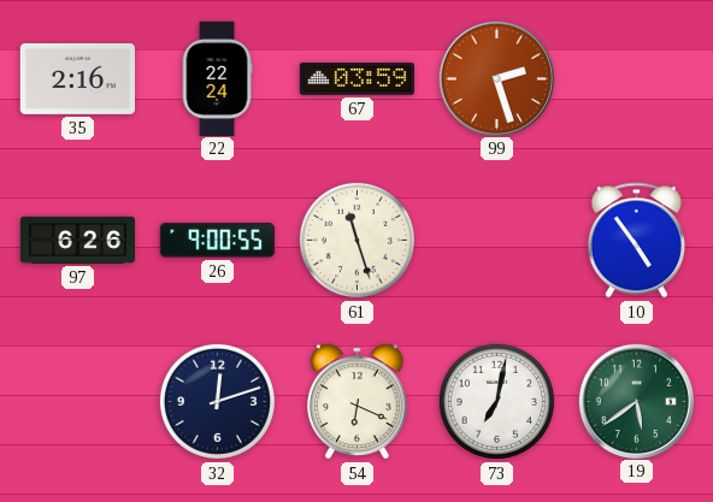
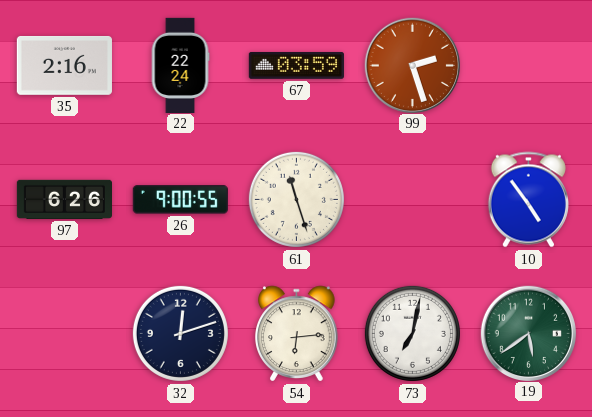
54: 6:19 -> 6:14 (297, 334)
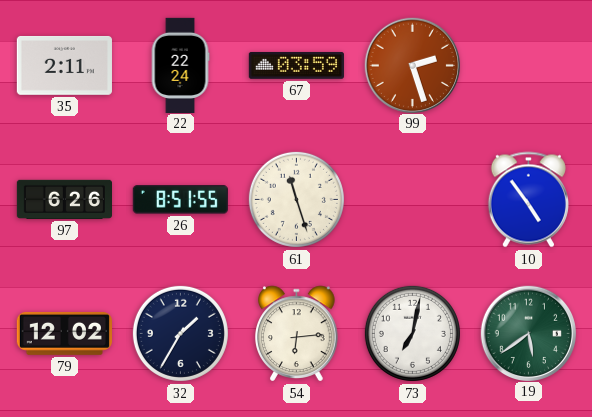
35: 2:16 -> 2:11 (64, 65)
26: 9:00 -> 8:51 (180, 200)
79: none -> 12:02 (64, 333)
32: 12:12 -> 1:35 (180, 333)
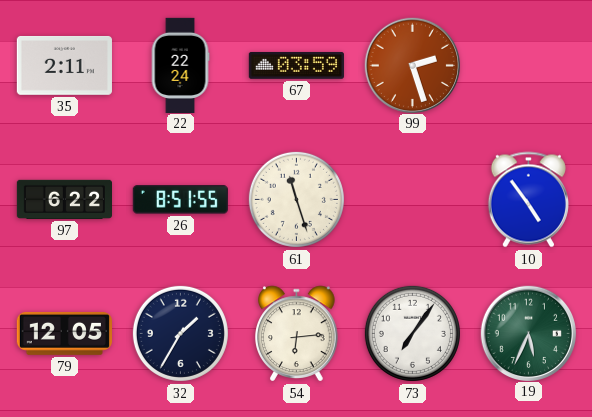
97: 6:26 -> 6:22 (64, 199)
79: 12:02 -> 12:05 (64, 333)
73: 7:02 -> 7:06 (412, 333)
19: 5:39 -> 5:34 (528, 333)
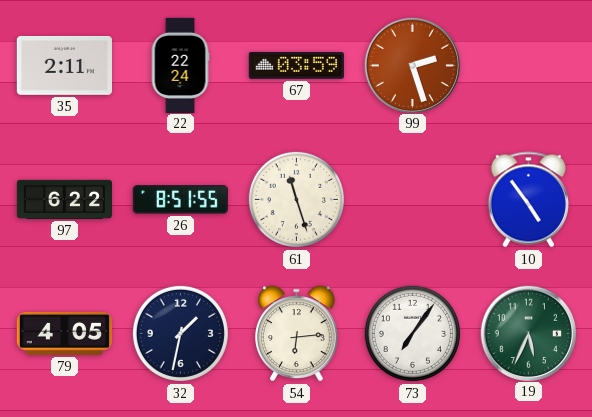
79: 12:05 -> 4:05 (64, 333)
32: 1:35 -> 1:32 (180, 333)
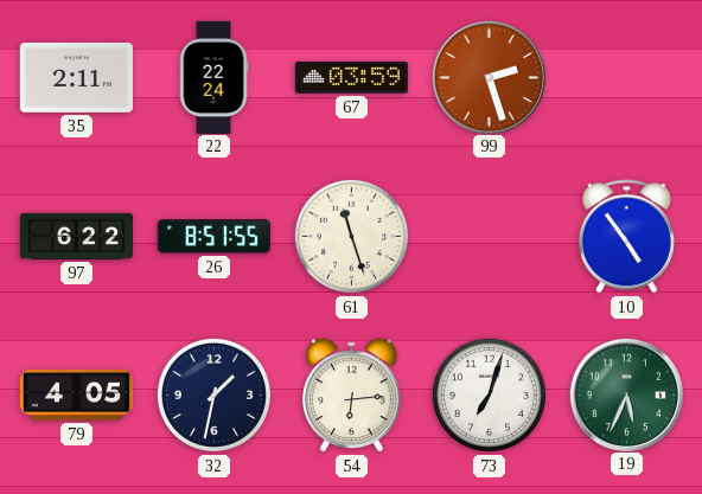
73: 7:06 -> 7:03 (489, 394)
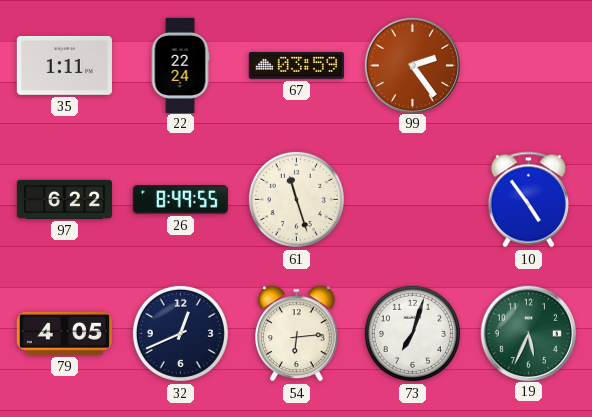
35: 2:11 -> 1:11 (64, 65)
99: 2:27 -> 2:24 (412, 65)
26: 8:51 -> 8:49 (180, 200)
32: 1:32 -> 12:41 (180, 333)
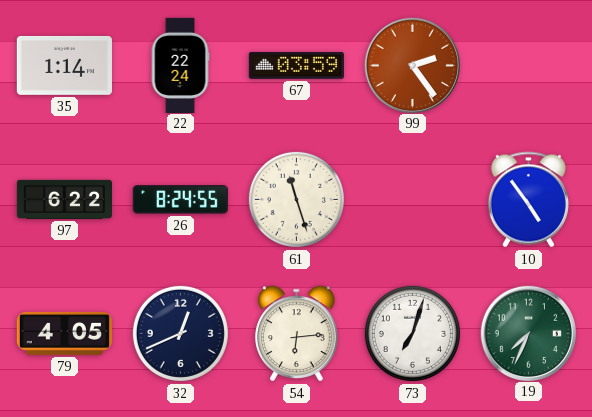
35: 1:11 -> 1:14 (64, 65)
26: 8:49 -> 8:24 (180, 200)
19: 5:34 -> 7:34 (528, 333)
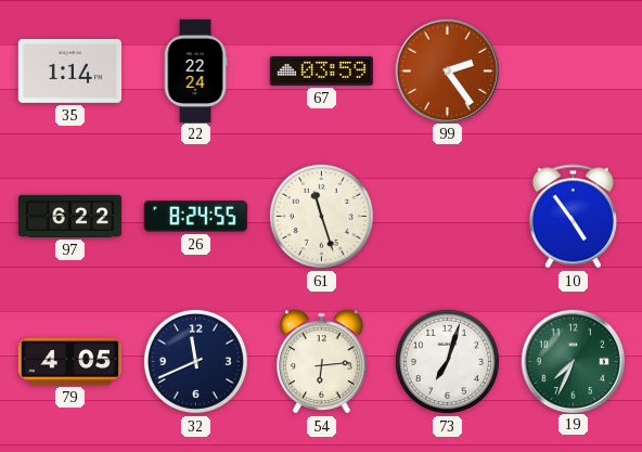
32: 12:41 -> 11:41 (195, 361)
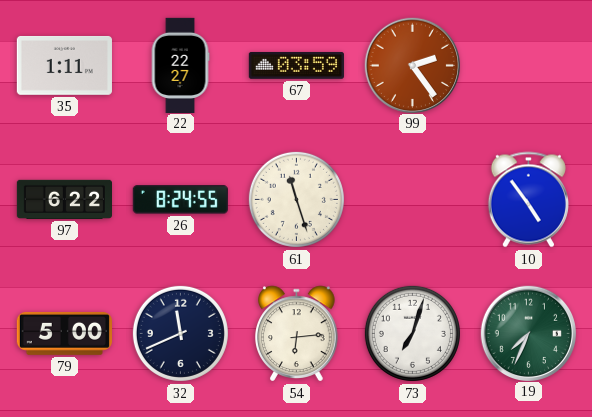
35: 1:14 -> 1:11 (64, 65)
22: 22:24 -> 22:27 (180, 65)
79: 4:05 -> 5:00 (64, 333)
